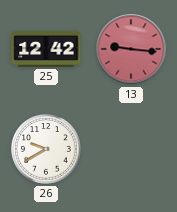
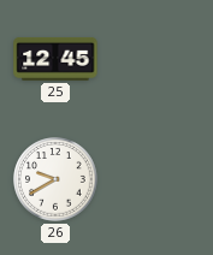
25: 12:42 -> 12:45 (55, 59)
13: 9:16 -> none (131, 49)
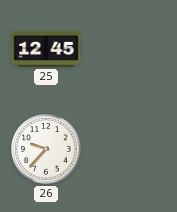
26: 9:40 -> 9:37 (46, 149)
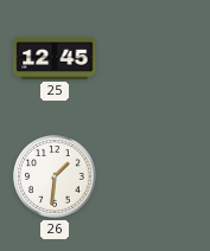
26: 9:37 -> 1:31 (55, 176)
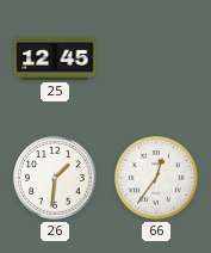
66: none -> 12:36 (156, 178)
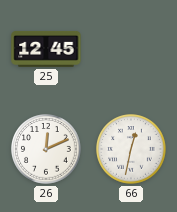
26: 1:31 -> 12:11 (46, 149)
66: 12:36 -> 12:32 (131, 149)
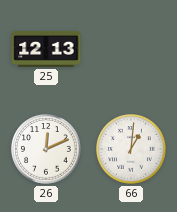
25: 12:45 -> 12:13 (46, 49)
66: 12:32 -> 1:01 (131, 149)
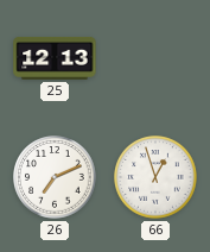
26: 12:11 -> 7:11 (55, 177)
66: 1:01 -> 12:57 (155, 177)
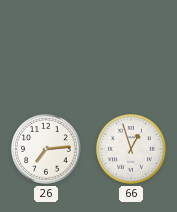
25: 12:13 -> none (55, 58)
26: 7:11 -> 7:14 (46, 149)
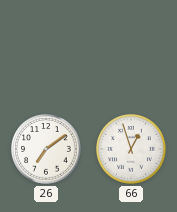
26: 7:14 -> 7:09 (46, 149)
